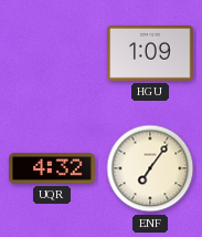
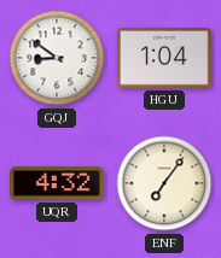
GQJ: none -> 8:51 (57, 58)
HGU: 1:09 -> 1:04 (165, 58)
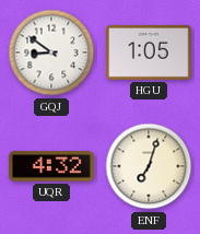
HGU: 1:04 -> 1:05 (150, 52)
ENF: 7:06 -> 7:03 (149, 166)
